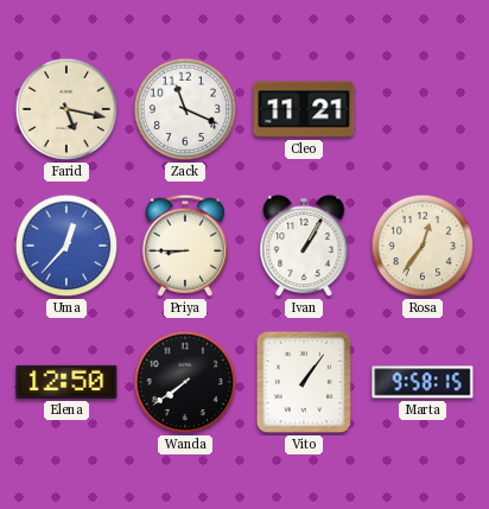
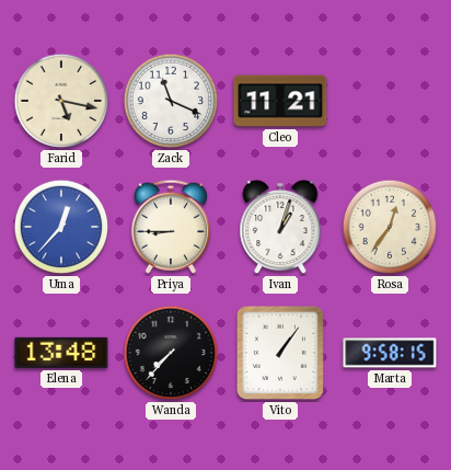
Ivan: 1:05 -> 1:03 (280, 227)
Elena: 12:50 -> 13:48 (61, 353)
Wanda: 7:39 -> 7:37 (171, 353)
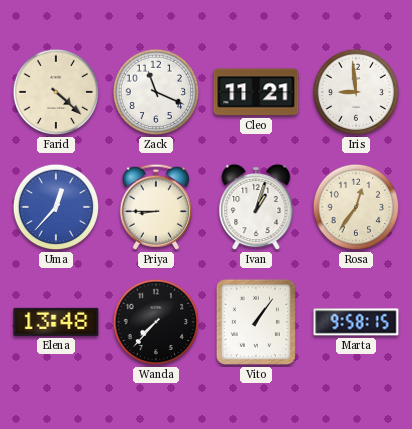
Farid: 5:17 -> 4:22 (56, 92)
Iris: none -> 8:59 (356, 92)
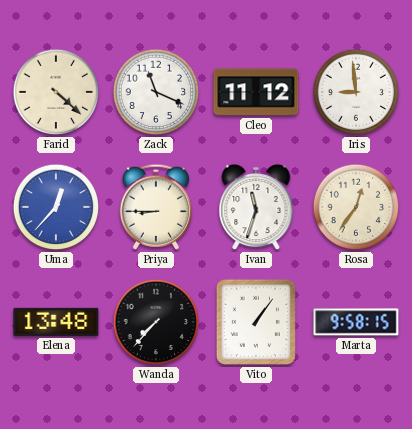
Cleo: 11:21 -> 11:12 (256, 92)
Ivan: 1:03 -> 11:33 (256, 207)
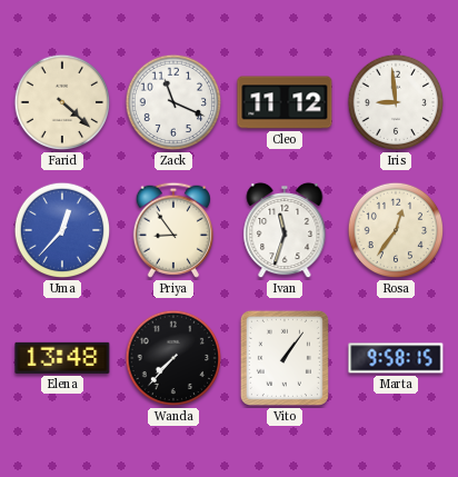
Priya: 8:45 -> 8:54 (173, 230)
